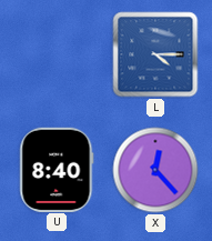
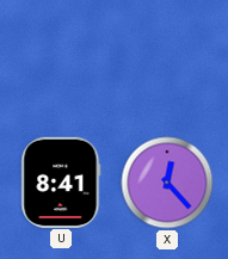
L: 4:15 -> none (155, 54)
U: 8:40 -> 8:41 (61, 181)
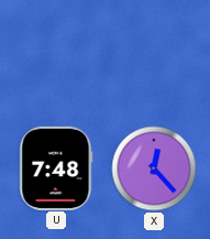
U: 8:41 -> 7:48 (56, 167)
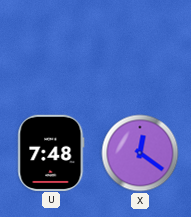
X: 12:23 -> 12:21 (140, 153)
